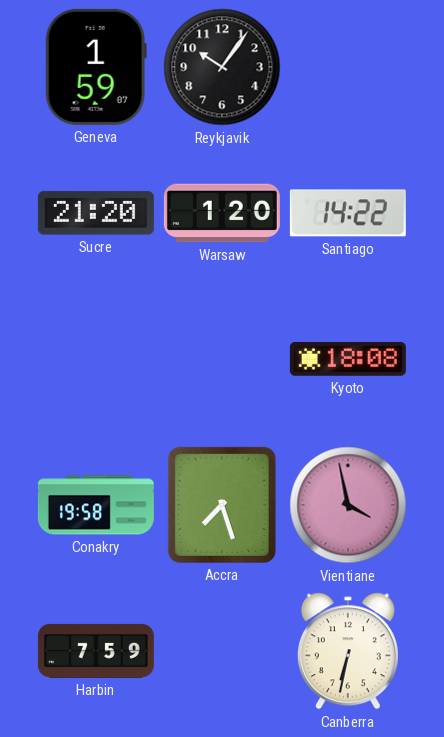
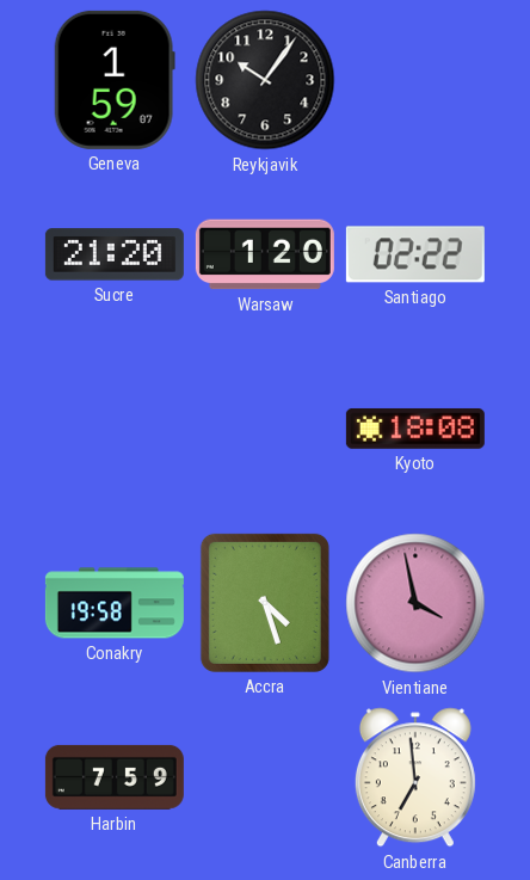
Santiago: 14:22 -> 02:22 (415, 254)
Accra: 7:27 -> 4:27 (265, 603)
Canberra: 6:32 -> 6:59 (415, 777)
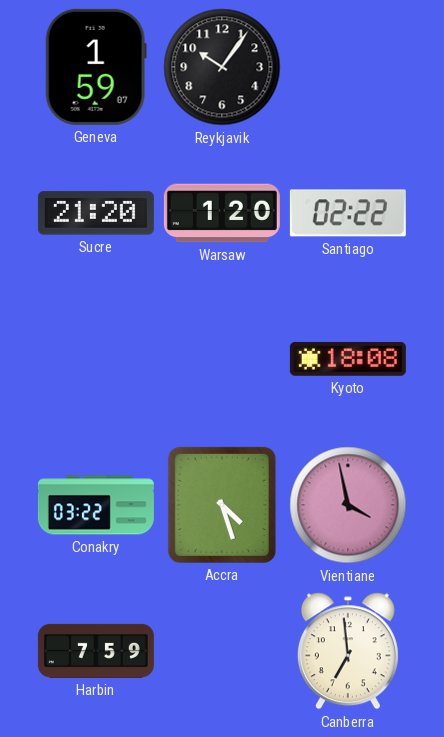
Conakry: 19:58 -> 03:22 (96, 505)
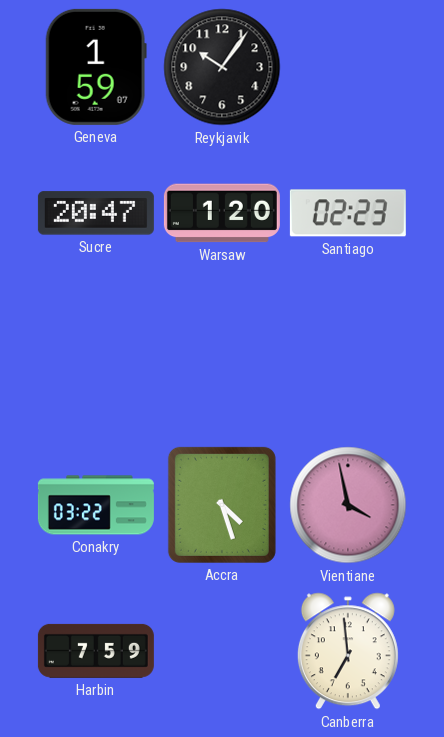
Sucre: 21:20 -> 20:47 (96, 213)
Santiago: 02:22 -> 02:23 (348, 213)
Kyoto: 18:08 -> none (348, 359)
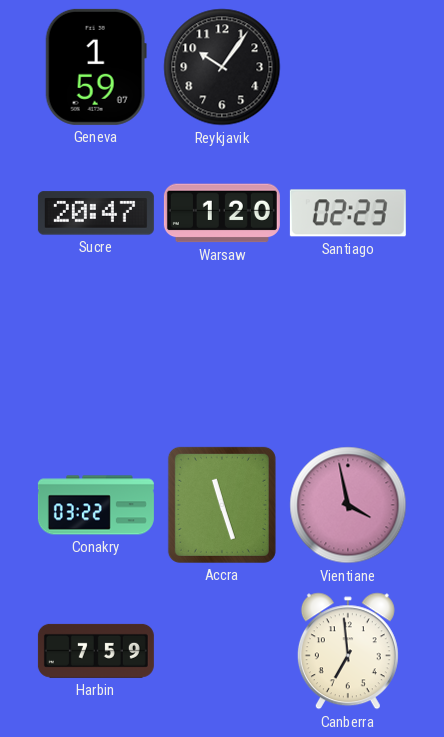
Accra: 4:27 -> 11:27 (222, 505)
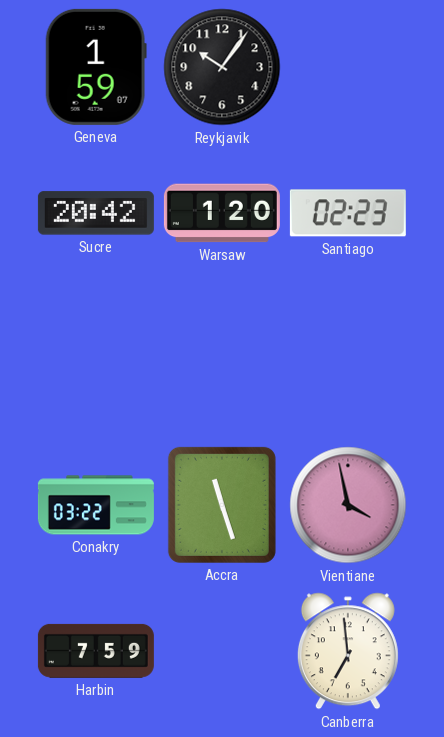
Sucre: 20:47 -> 20:42 (96, 213)
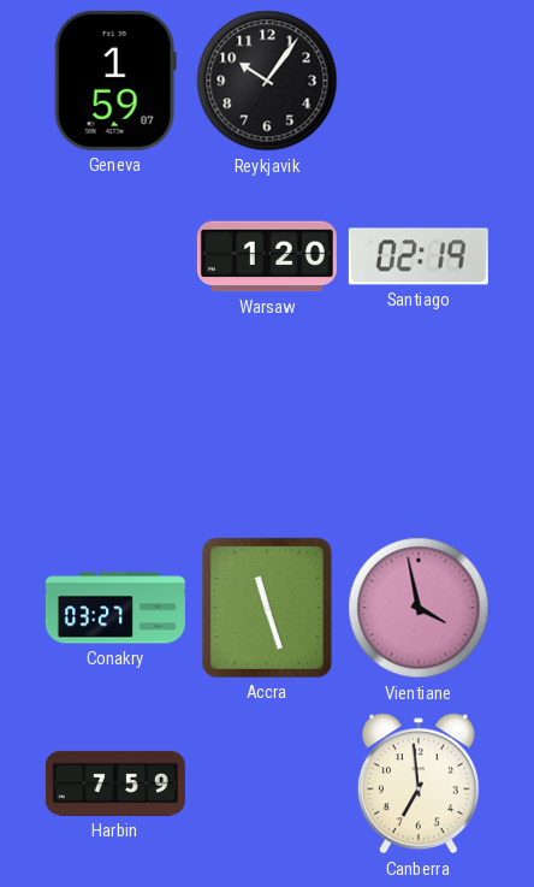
Sucre: 20:42 -> none (96, 213)
Santiago: 02:23 -> 02:19 (419, 256)
Conakry: 03:22 -> 03:27 (115, 608)
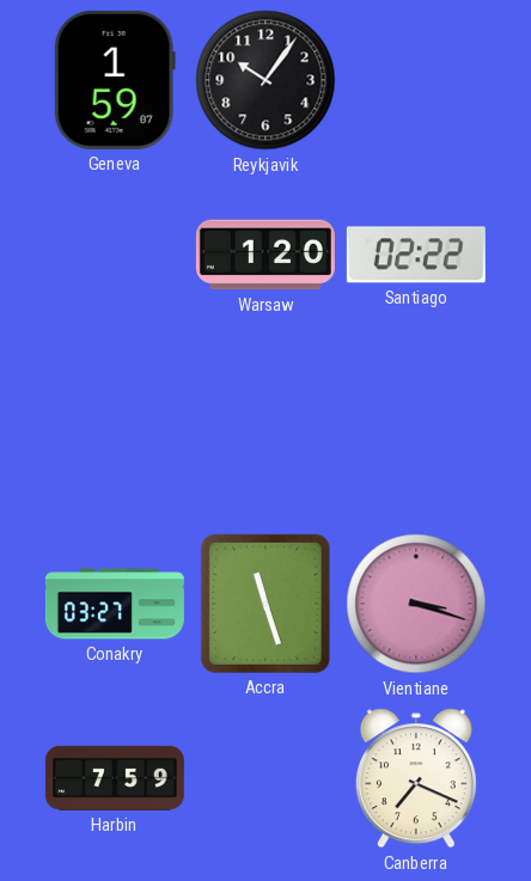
Santiago: 02:19 -> 02:22 (416, 255)
Vientiane: 3:58 -> 3:18 (416, 604)
Canberra: 6:59 -> 7:19 (416, 778)
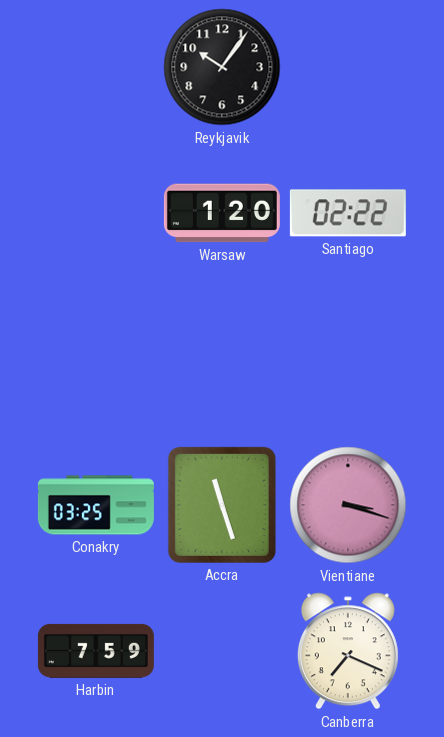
Geneva: 1:59 -> none (115, 80)
Conakry: 03:27 -> 03:25 (96, 505)
